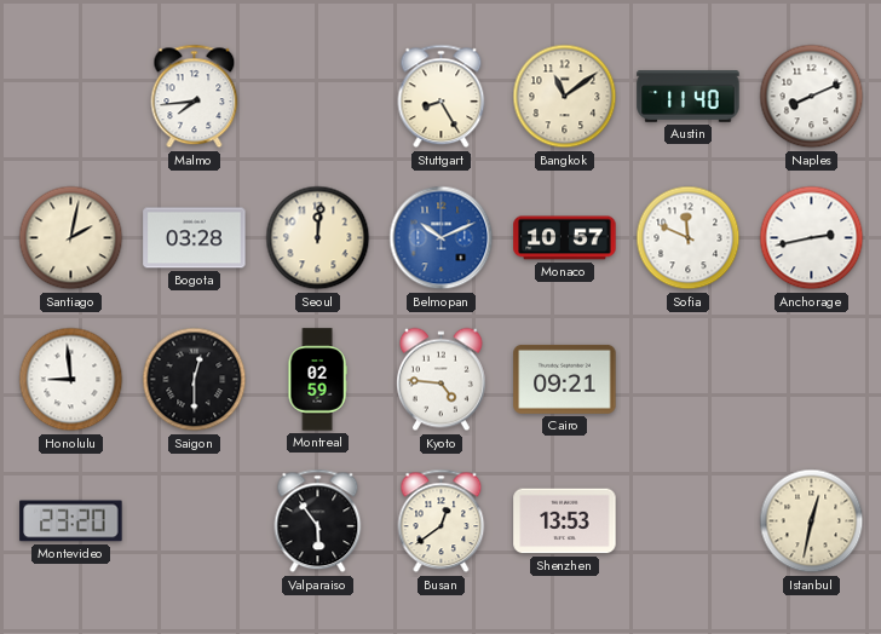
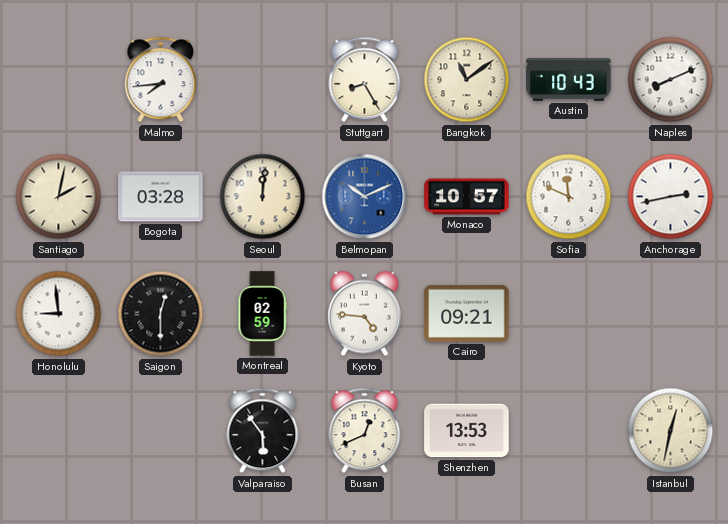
Austin: 11:40 -> 10:43 (569, 80)
Montevideo: 23:20 -> none (71, 521)
Busan: 12:39 -> 12:41 (365, 431)
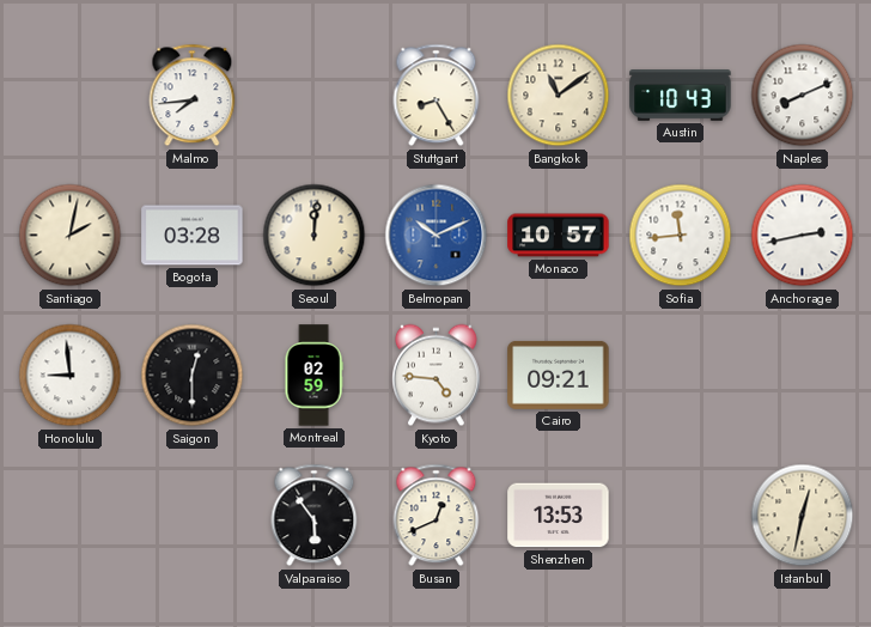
Sofia: 11:49 -> 11:44 (681, 236)
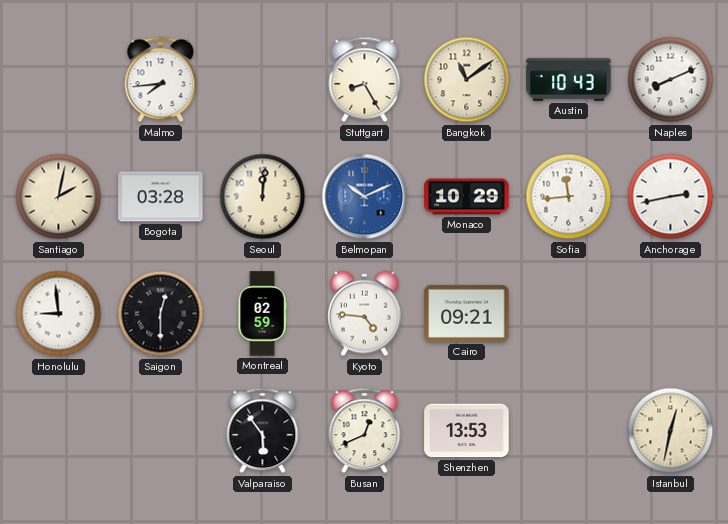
Monaco: 10:57 -> 10:29 (467, 197)
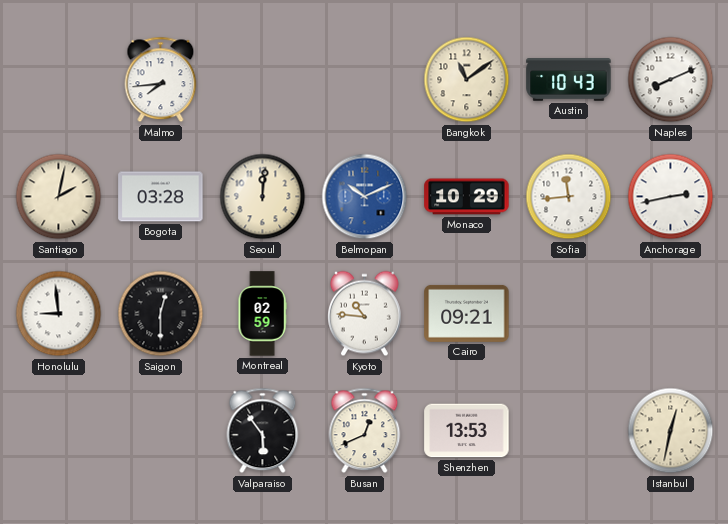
Stuttgart: 8:25 -> none (365, 80)
Kyoto: 4:46 -> 10:46 (365, 314)
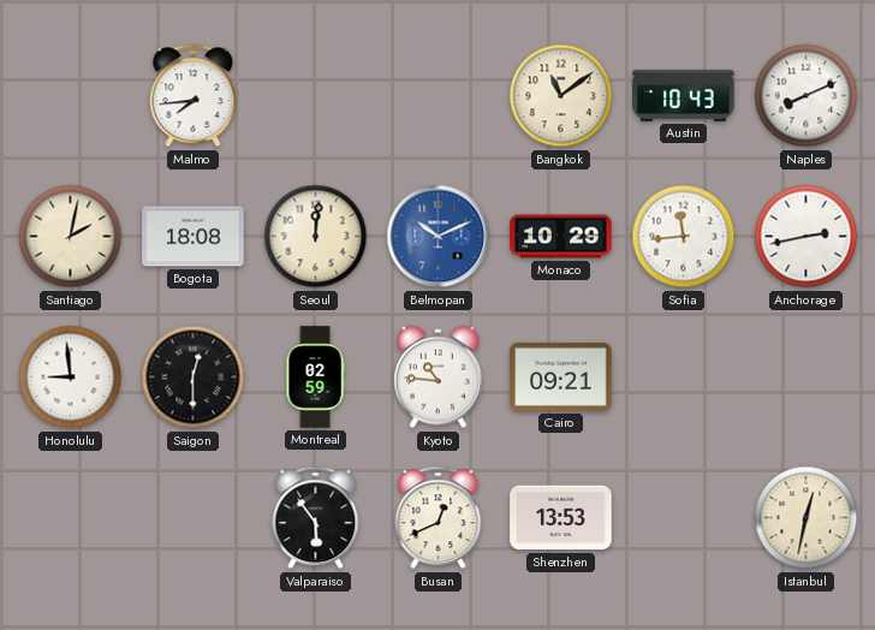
Bogota: 03:28 -> 18:08 (194, 237)
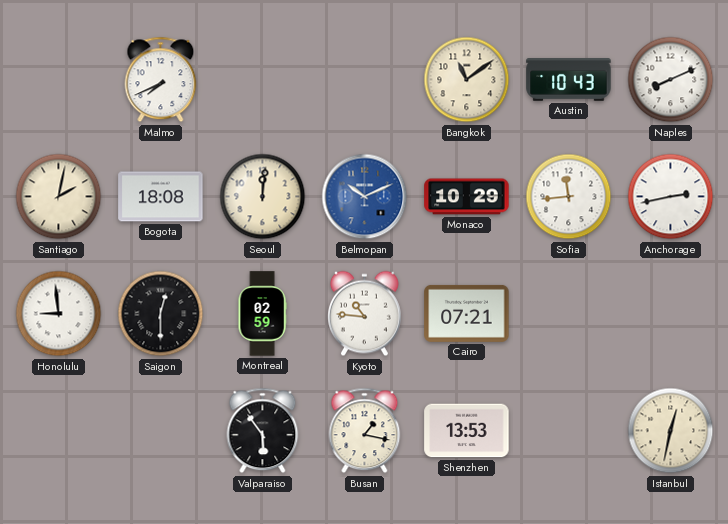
Malmo: 7:44 -> 7:41 (161, 80)
Cairo: 09:21 -> 07:21 (467, 313)
Busan: 12:41 -> 1:17 (365, 431)
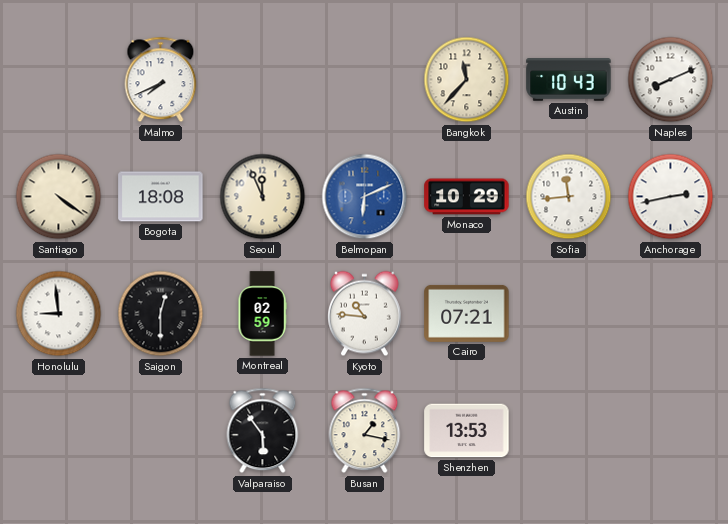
Bangkok: 11:09 -> 11:37 (467, 80)
Santiago: 2:02 -> 4:21 (59, 197)
Seoul: 12:01 -> 11:56 (263, 197)
Belmopan: 10:11 -> 6:11 (365, 197)
Istanbul: 12:32 -> none (671, 431)
